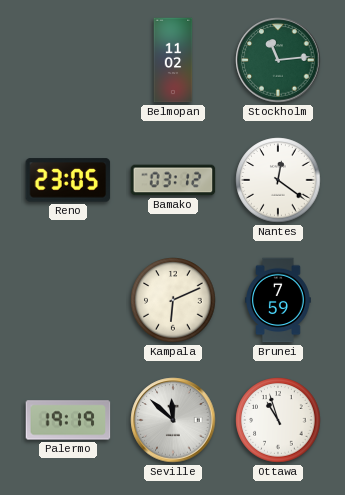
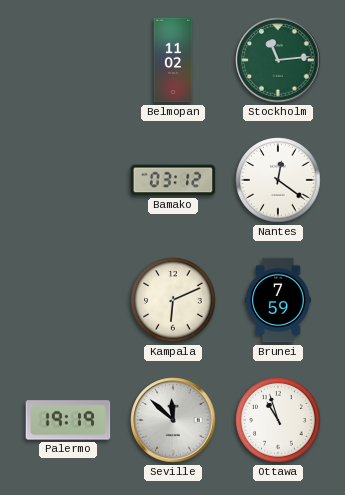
Reno: 23:05 -> none (68, 180)
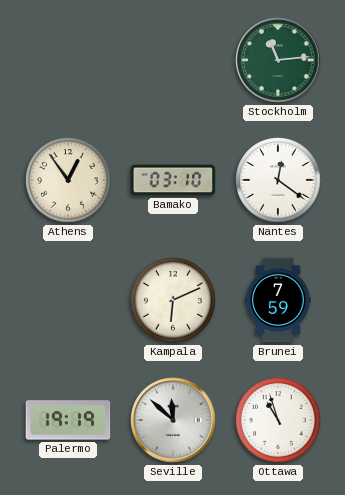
Belmopan: 11:02 -> none (173, 60)
Athens: none -> 12:54 (68, 180)
Bamako: 03:12 -> 03:10 (173, 180)
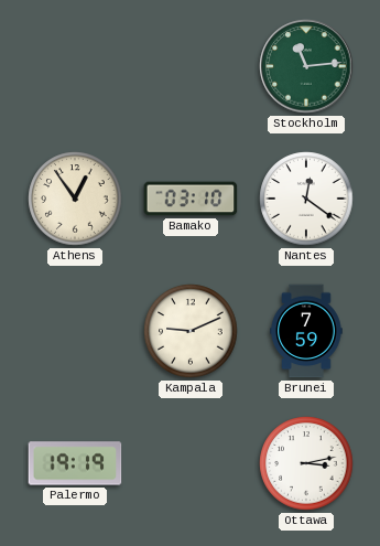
Kampala: 6:11 -> 9:11 (191, 331)
Seville: 11:52 -> none (173, 420)
Ottawa: 10:57 -> 3:13 (306, 463)
